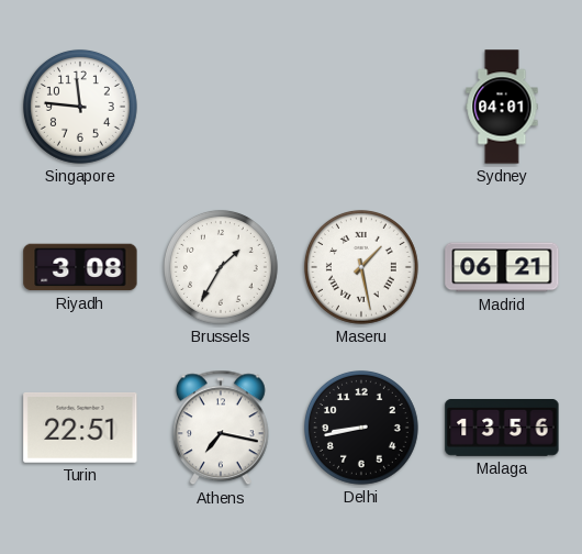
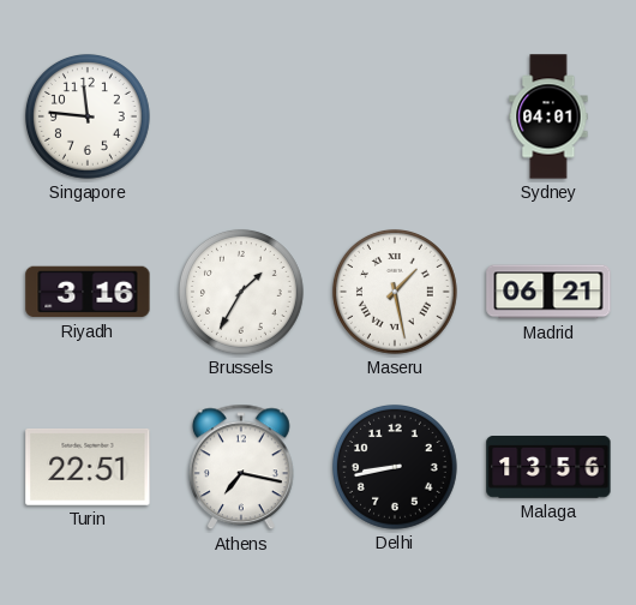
Riyadh: 3:08 -> 3:16 (88, 292)
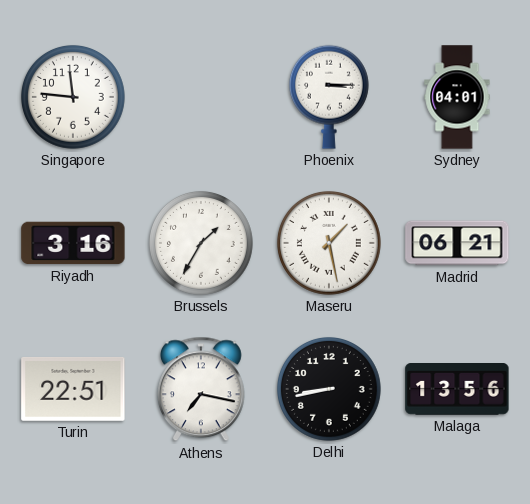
Phoenix: none -> 3:15 (329, 97)
